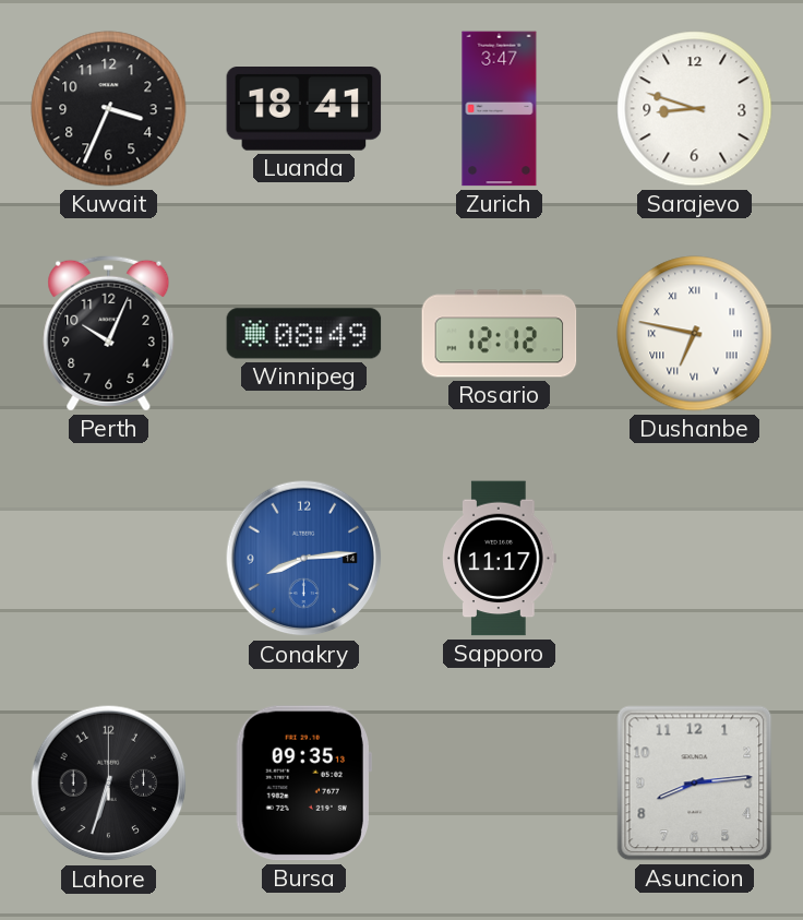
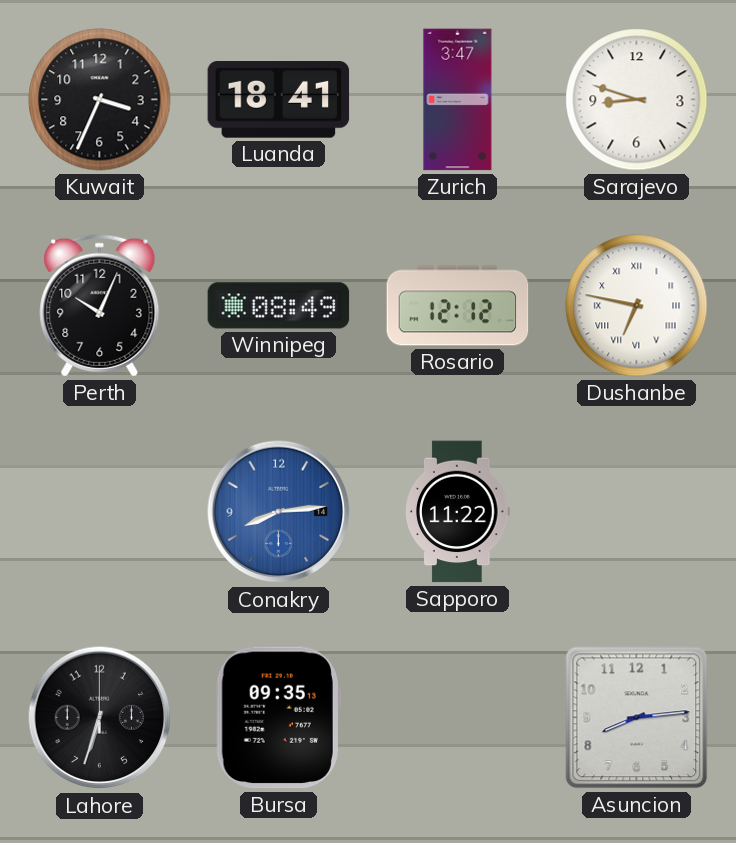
Sapporo: 11:17 -> 11:22 (458, 512)
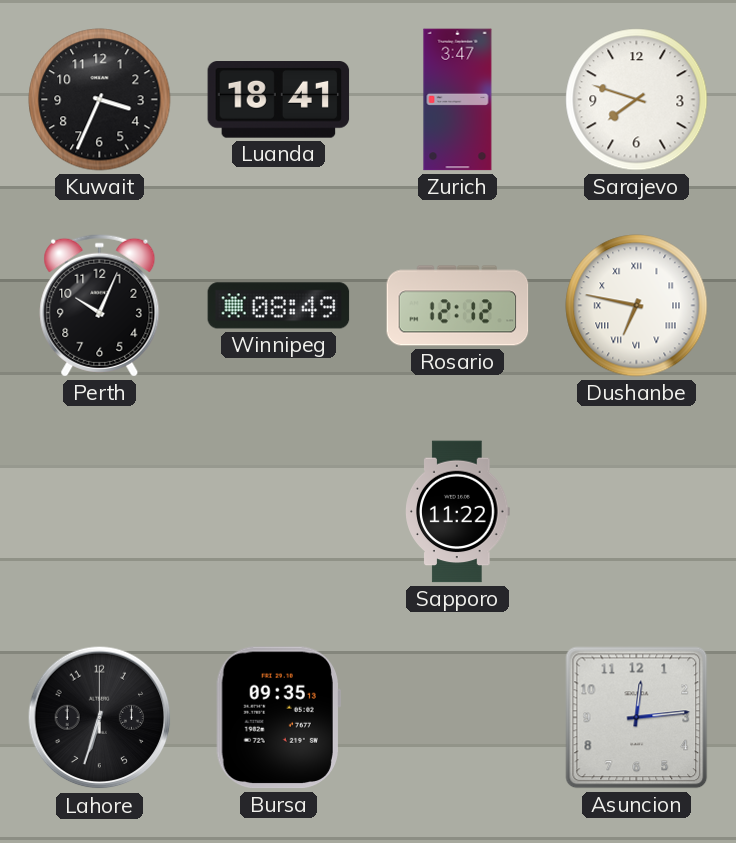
Sarajevo: 8:48 -> 7:48 (637, 100)
Conakry: 8:14 -> none (279, 512)
Asuncion: 8:14 -> 12:14 (637, 718)
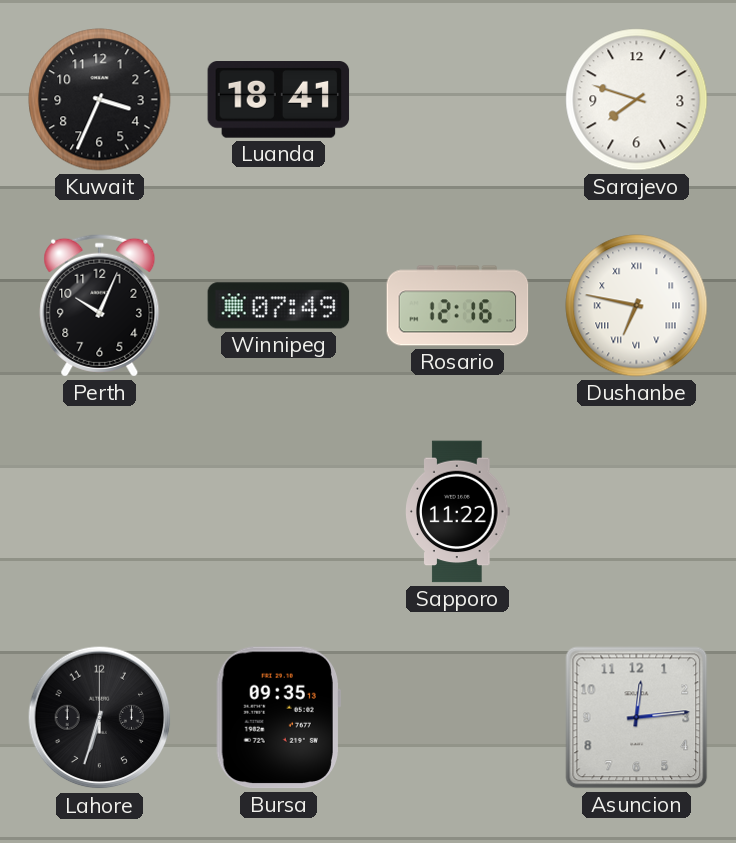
Zurich: 3:47 -> none (458, 100)
Winnipeg: 08:49 -> 07:49 (279, 306)
Rosario: 12:12 -> 12:16 (458, 306)
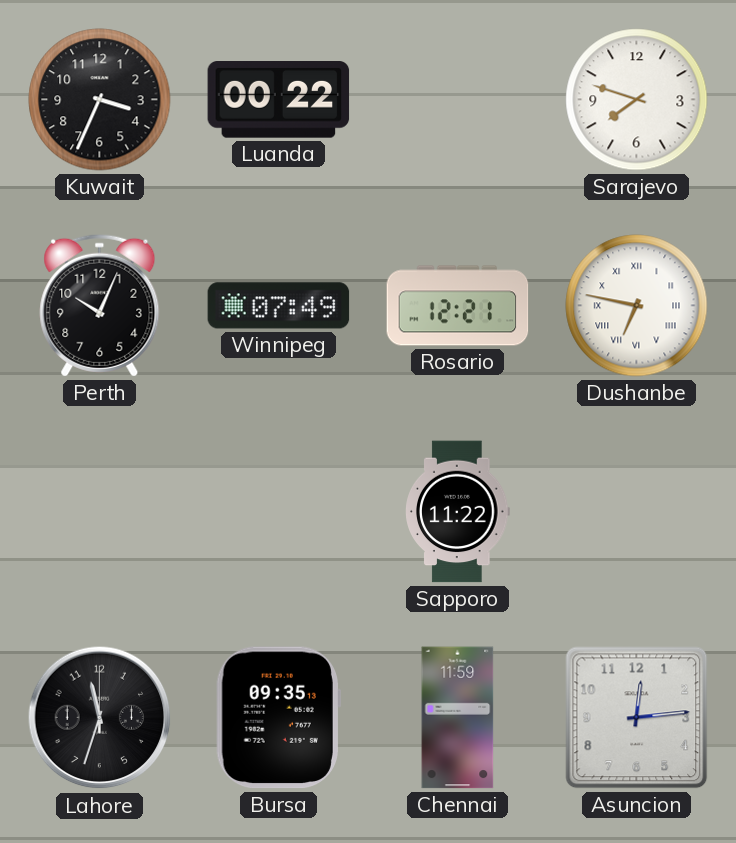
Luanda: 18:41 -> 00:22 (279, 100)
Rosario: 12:16 -> 12:21 (458, 306)
Lahore: 6:33 -> 11:33 (100, 718)
Chennai: none -> 11:59 (458, 718)
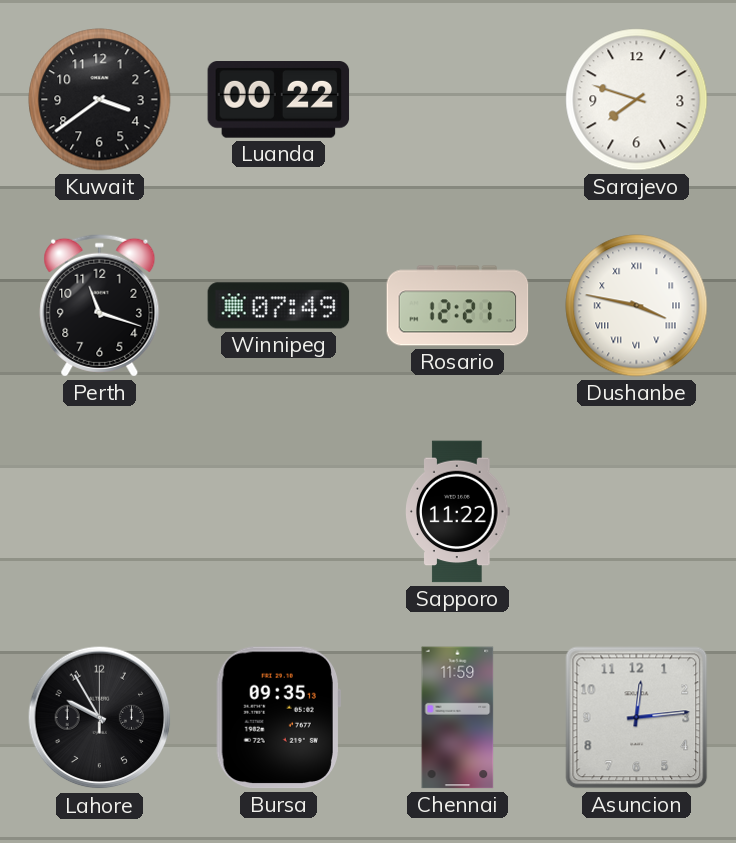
Kuwait: 3:34 -> 3:39 (100, 100)
Perth: 10:04 -> 11:18 (100, 305)
Dushanbe: 6:47 -> 3:47 (637, 306)
Lahore: 11:33 -> 9:55 (100, 718)
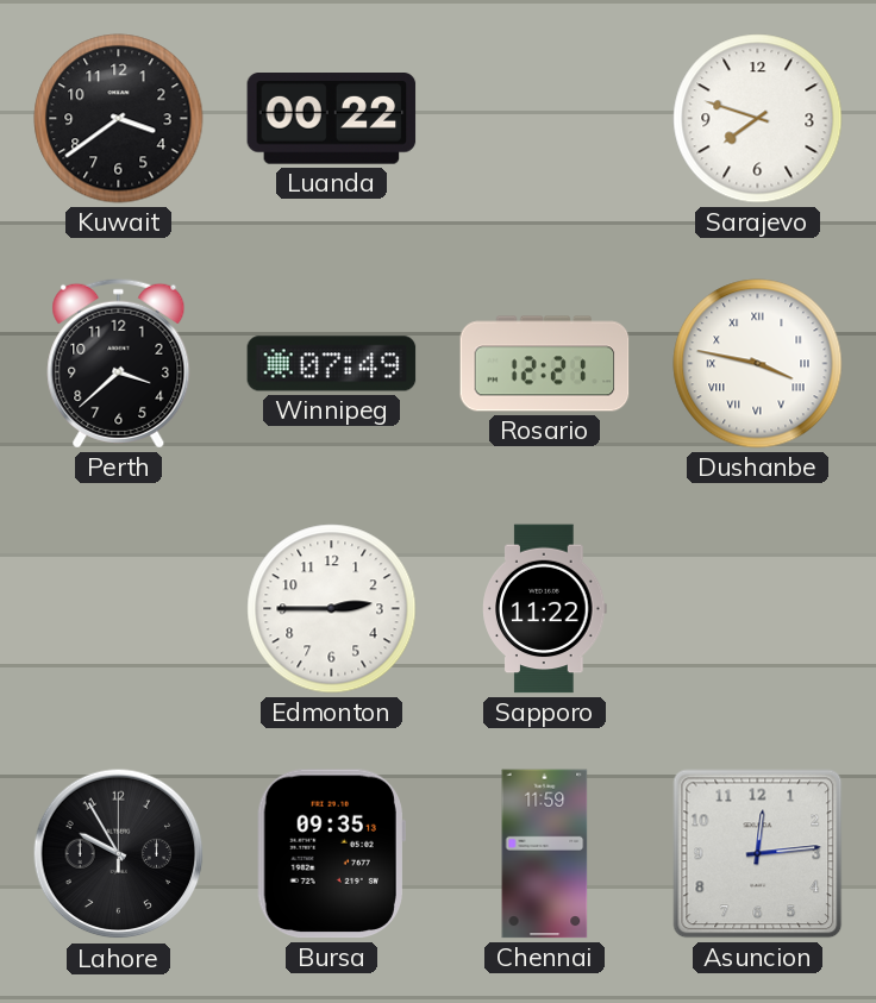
Perth: 11:18 -> 3:38 (119, 363)
Edmonton: none -> 2:45 (332, 609)
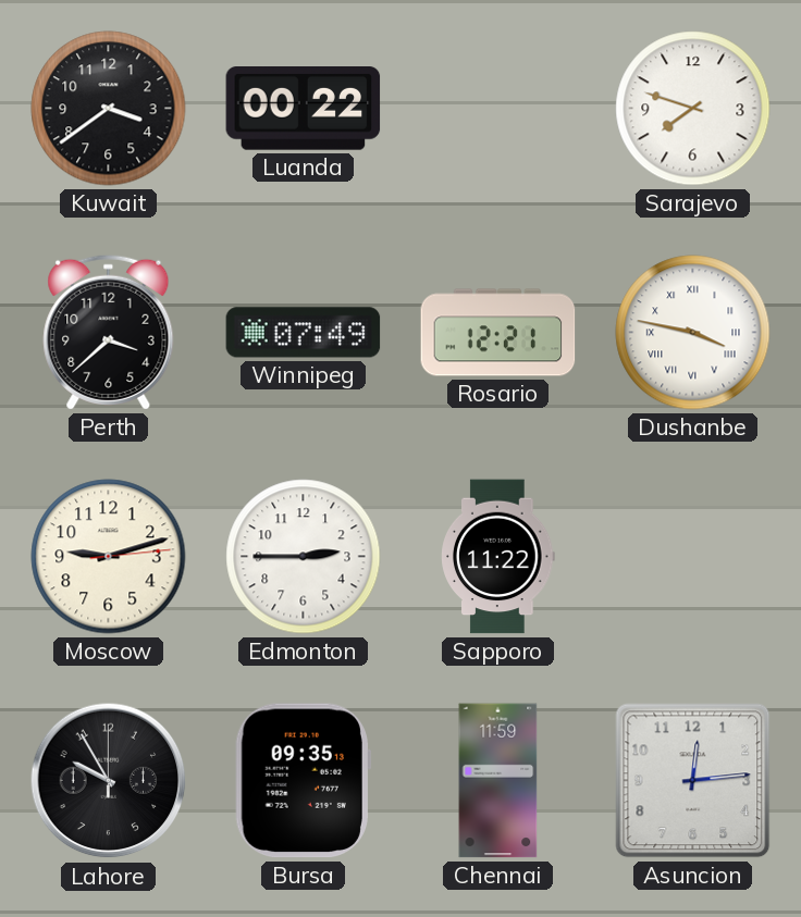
Moscow: none -> 9:12 (109, 557)
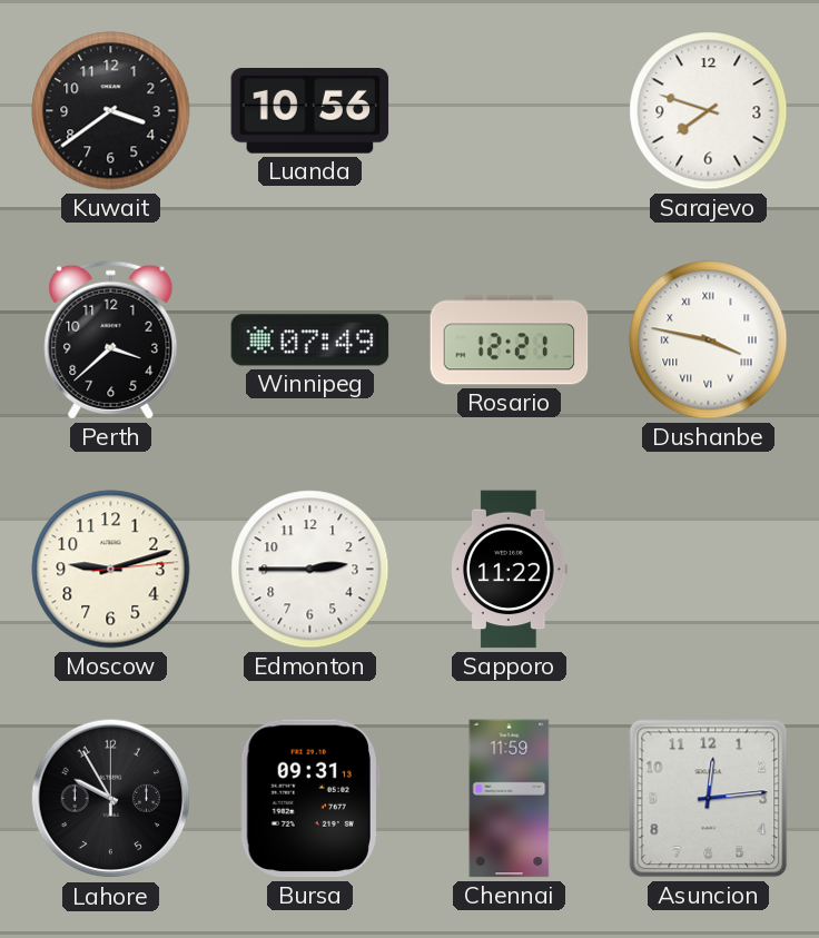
Luanda: 00:22 -> 10:56 (310, 111)
Bursa: 09:35 -> 09:31 (309, 799)
